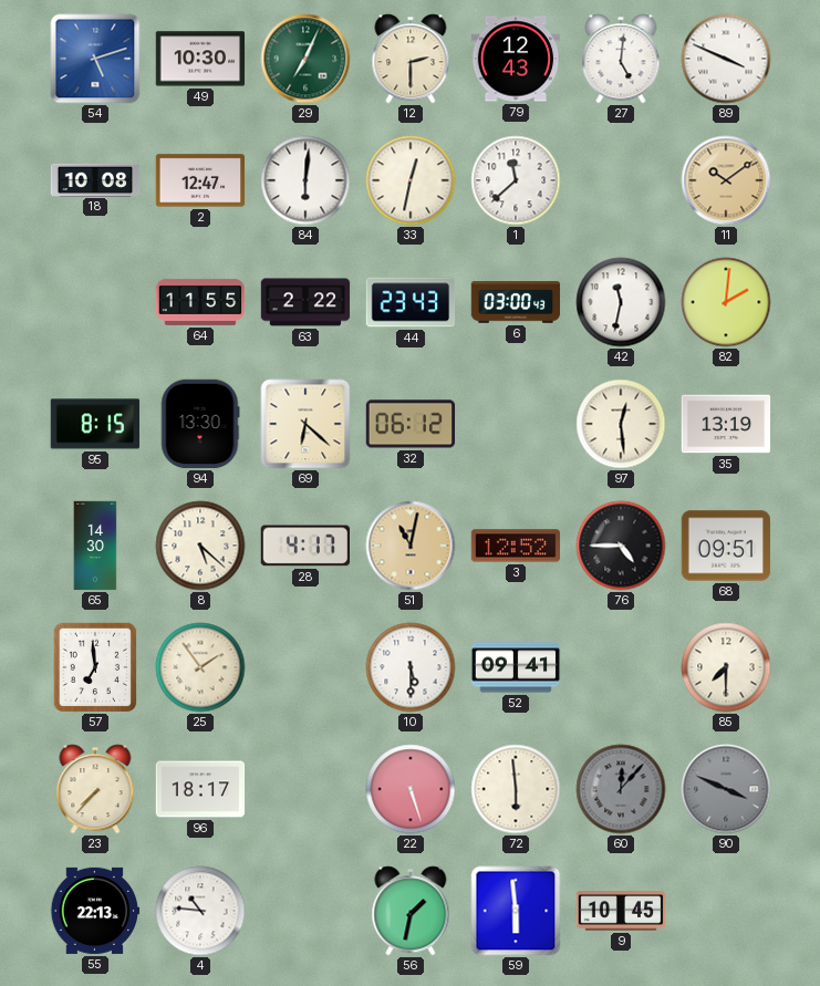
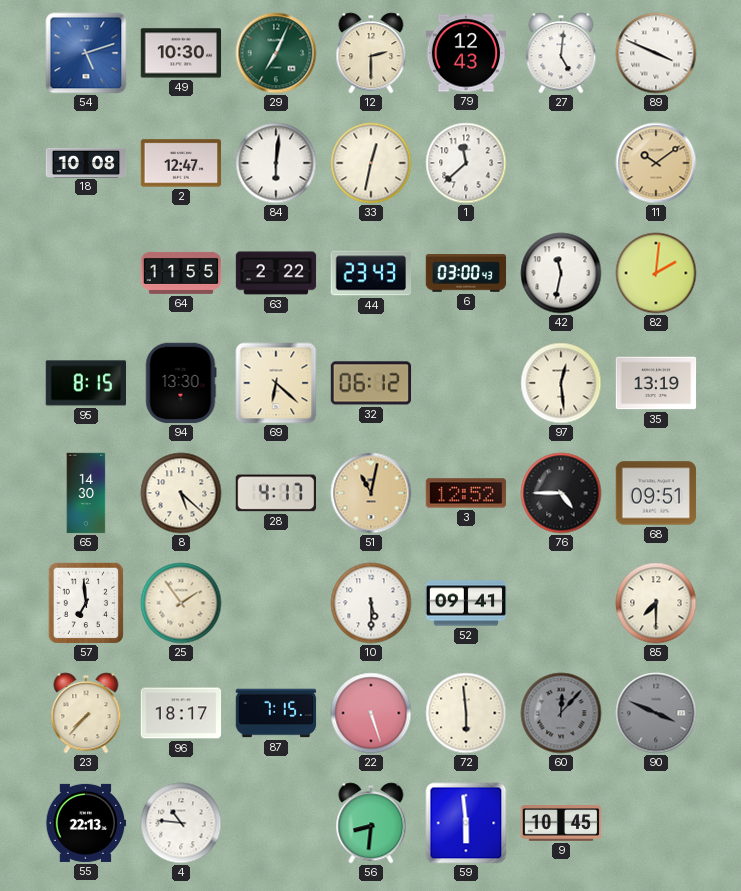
87: none -> 7:15 (276, 713)
56: 1:32 -> 8:31 (371, 823)
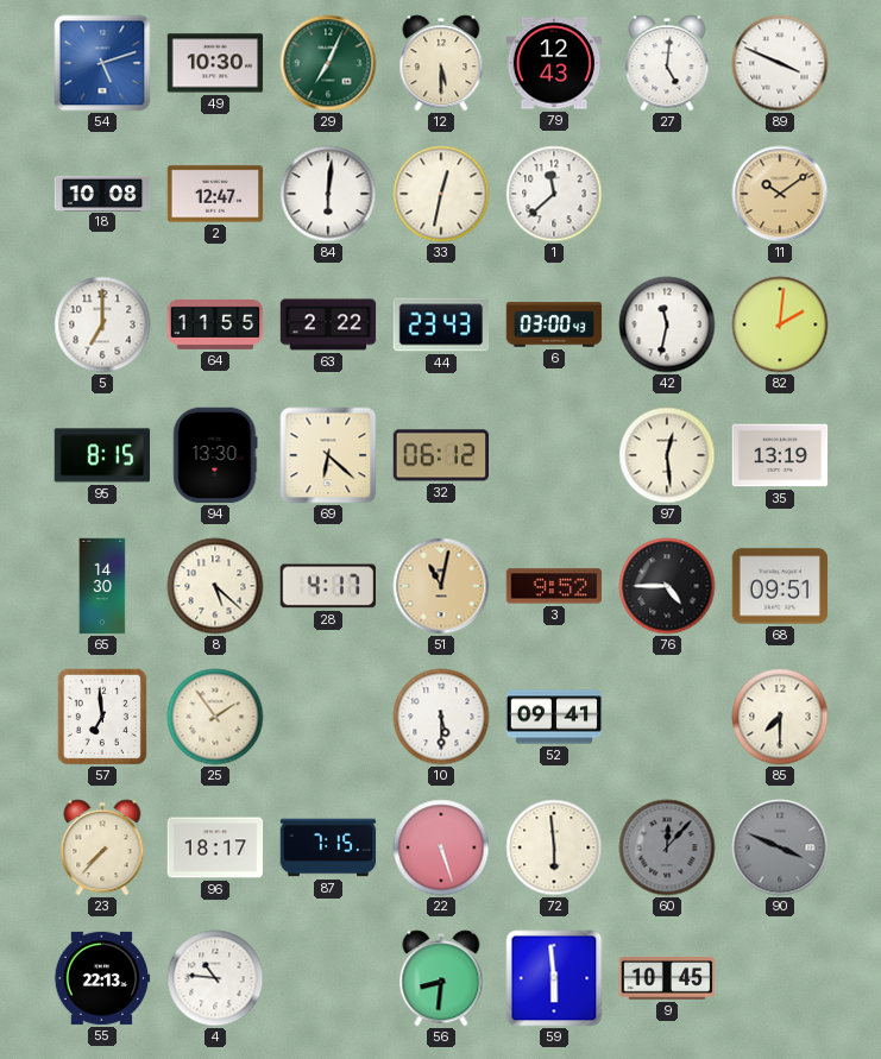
12: 2:30 -> 5:30 (441, 63)
5: none -> 7:00 (102, 324)
3: 12:52 -> 9:52 (554, 586)
